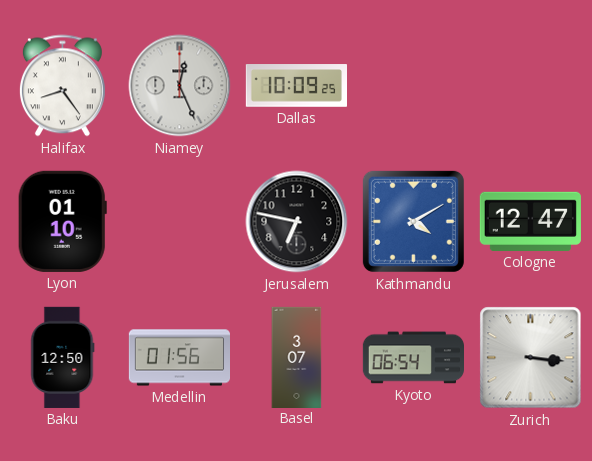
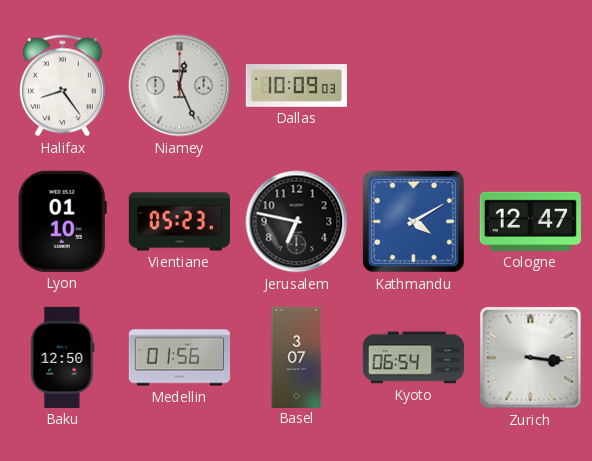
Dallas: 10:09:25 -> 10:09:03 (296, 86)
Vientiane: none -> 05:23 (179, 222)
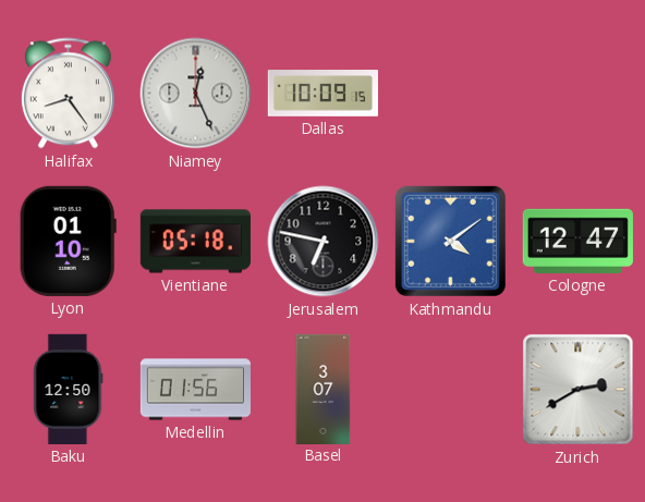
Dallas: 10:09:03 -> 10:09:15 (322, 94)
Vientiane: 05:23 -> 05:18 (195, 242)
Kathmandu: 4:10 -> 4:09 (450, 241)
Kyoto: 06:54 -> none (413, 358)
Zurich: 3:16 -> 2:40 (579, 390)
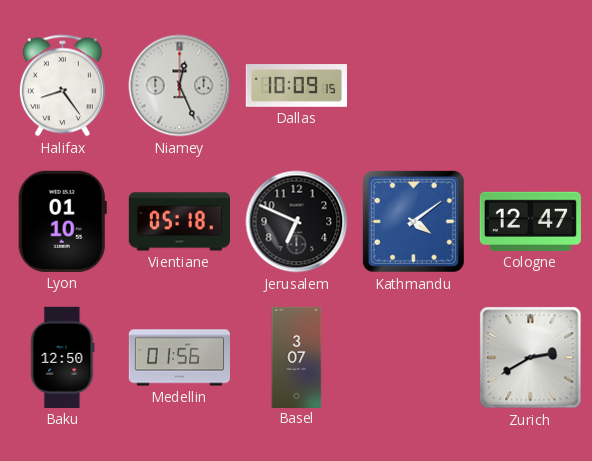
Jerusalem: 6:47 -> 6:49 (297, 222)
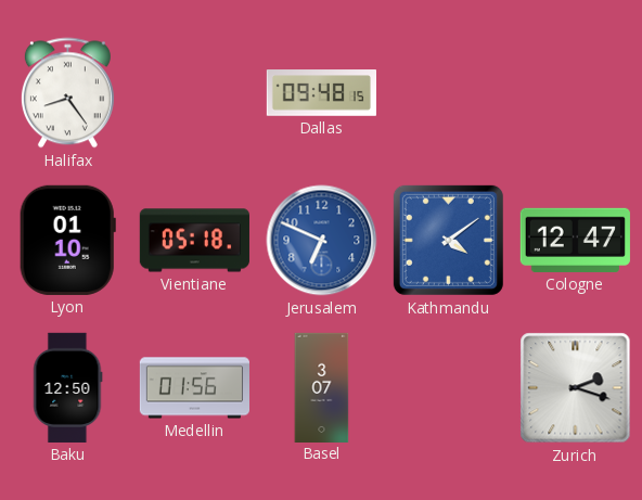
Niamey: 12:26 -> none (180, 86)
Dallas: 10:09 -> 09:48 (321, 93)
Jerusalem dial: black -> blue (322, 241)
Zurich: 2:40 -> 2:18 (576, 388)
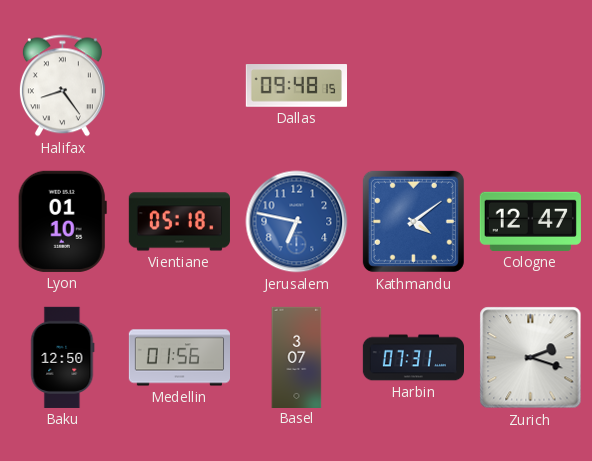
Jerusalem: 6:49 -> 6:47 (297, 222)
Harbin: none -> 07:31 (413, 358)
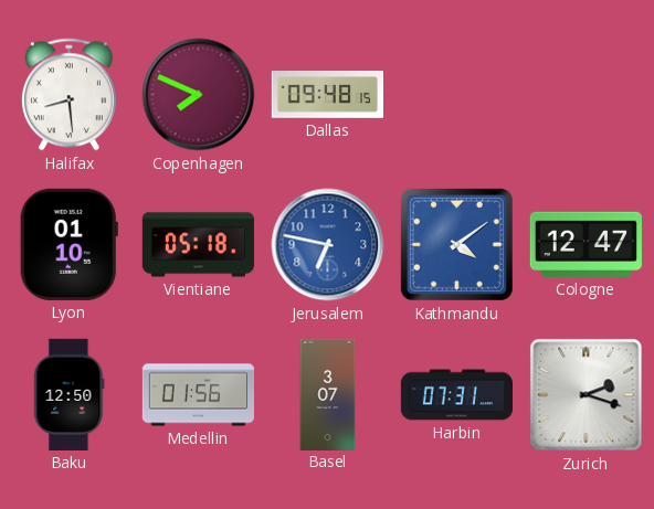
Halifax: 8:24 -> 8:29 (68, 95)
Copenhagen: none -> 7:49 (199, 95)
